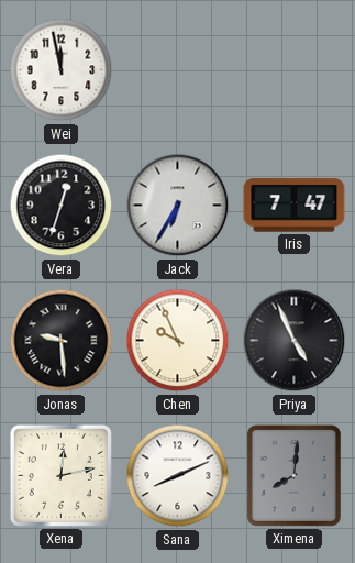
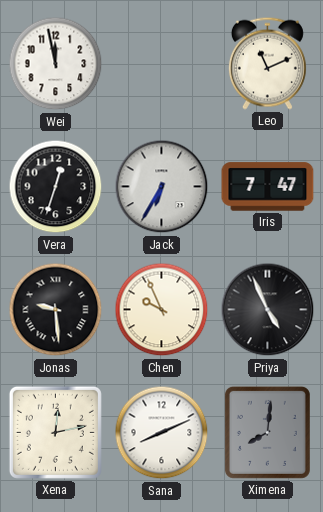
Leo: none -> 11:11 (267, 63)
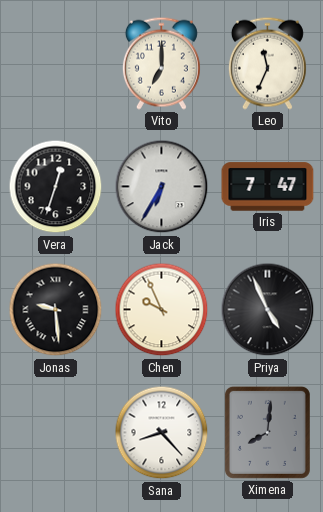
Wei: 11:58 -> none (56, 64)
Vito: none -> 7:00 (161, 63)
Leo: 11:11 -> 11:34 (267, 63)
Xena: 12:13 -> none (55, 432)
Sana: 8:11 -> 8:23 (162, 433)
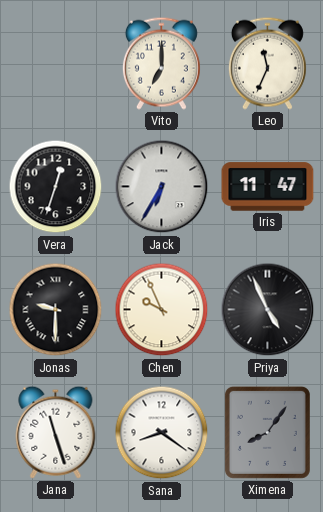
Iris: 7:47 -> 11:47 (268, 187)
Jonas: 9:29 -> 9:30 (56, 310)
Jana: none -> 11:27 (56, 432)
Sana: 8:23 -> 8:21 (162, 433)
Ximena: 8:01 -> 8:06 (267, 432)
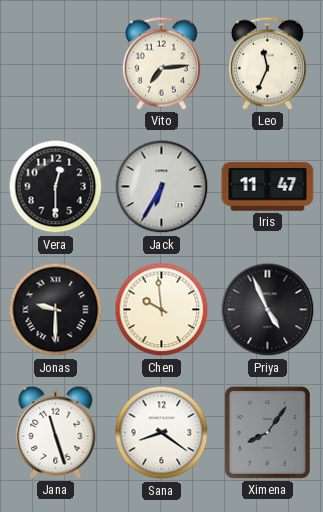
Vito: 7:00 -> 7:14 (161, 63)
Vera: 12:33 -> 12:30 (56, 187)
Chen: 9:56 -> 9:59 (162, 310)
